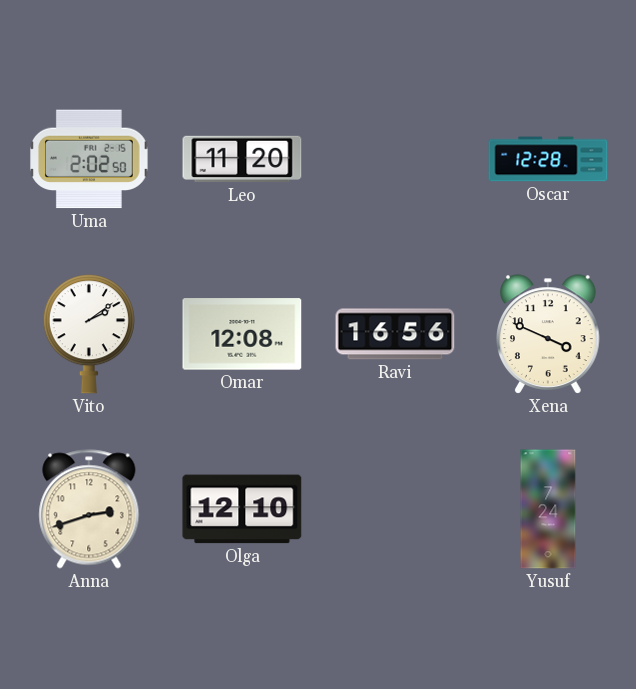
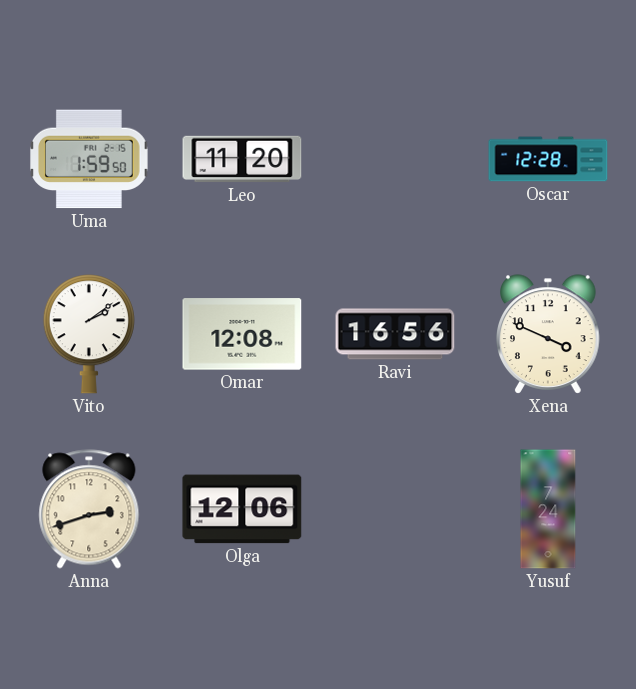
Uma: 2:02 -> 1:59 (89, 159)
Olga: 12:10 -> 12:06 (242, 509)
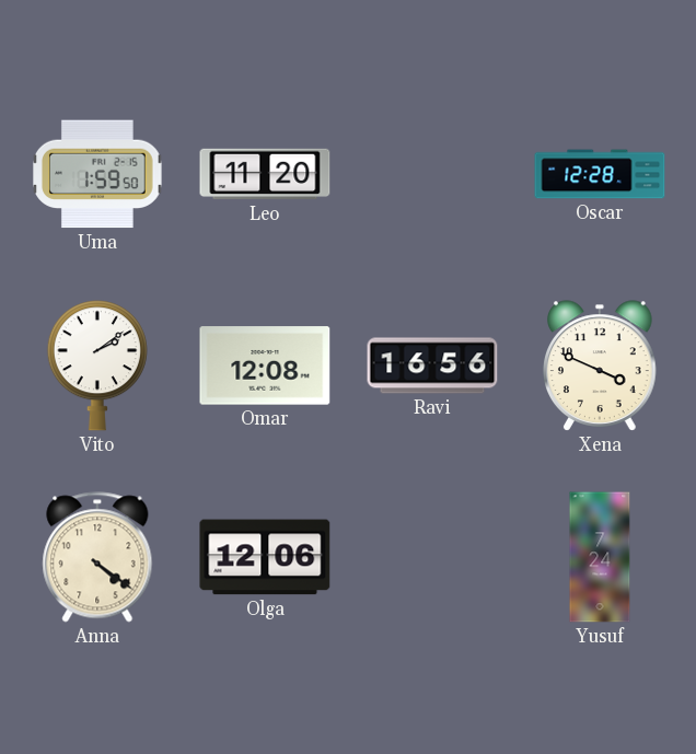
Anna: 2:42 -> 4:21 (97, 557)
